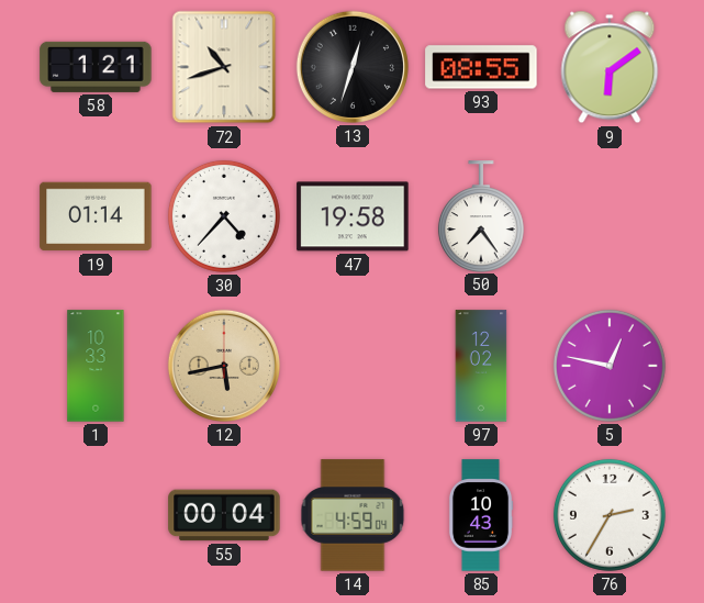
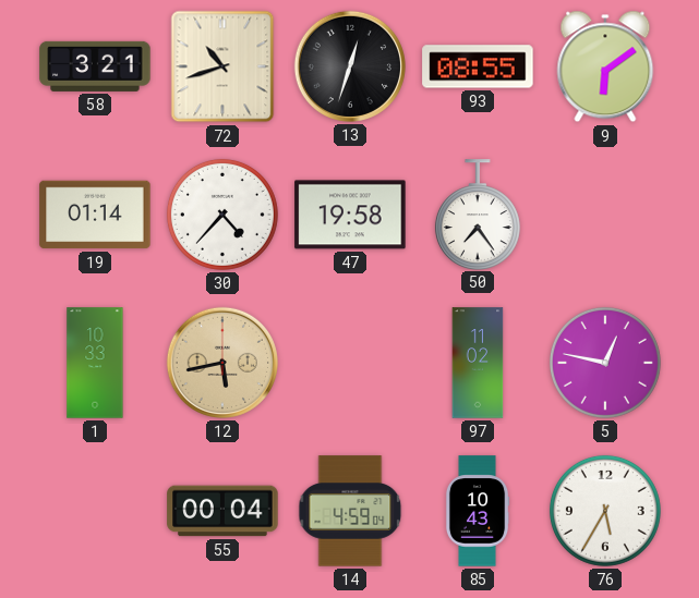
58: 1:21 -> 3:21 (95, 66)
97: 12:02 -> 11:02 (478, 363)
76: 2:35 -> 5:35 (605, 511)
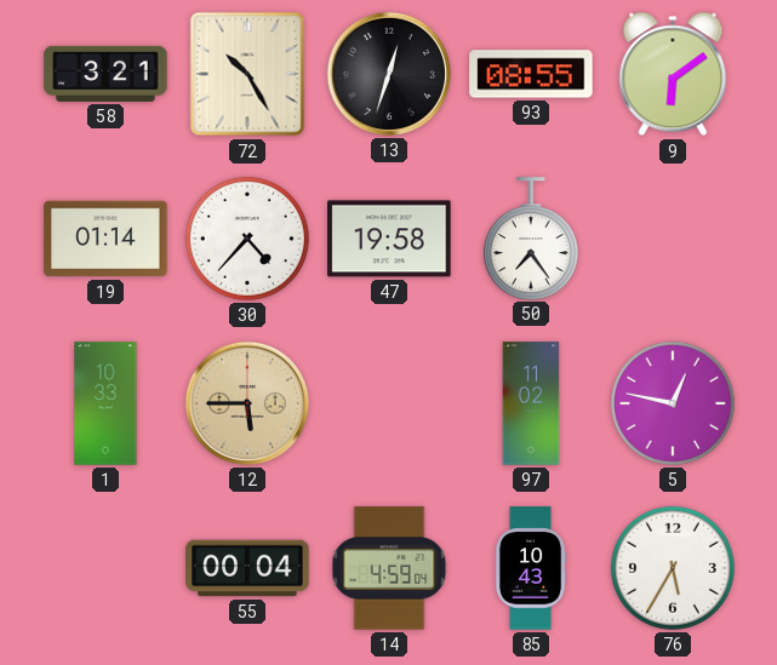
72: 10:42 -> 10:25 (247, 74)
12: 5:43 -> 5:45 (247, 403)
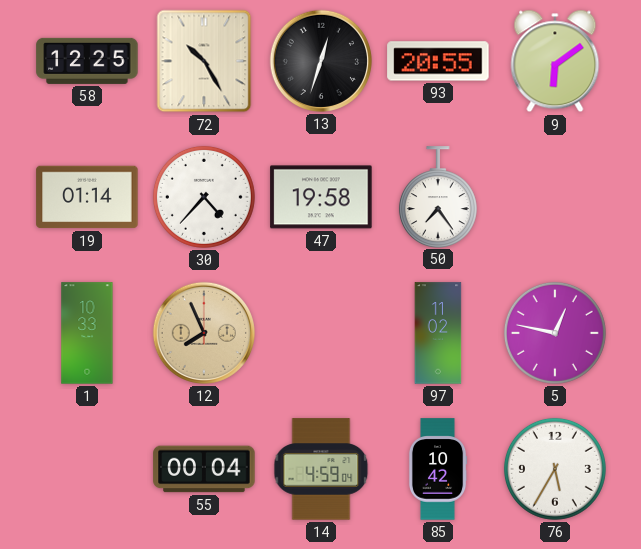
58: 3:21 -> 12:25 (87, 61)
93: 08:55 -> 20:55 (438, 61)
12: 5:45 -> 7:56 (204, 333)
85: 10:43 -> 10:42 (438, 469)
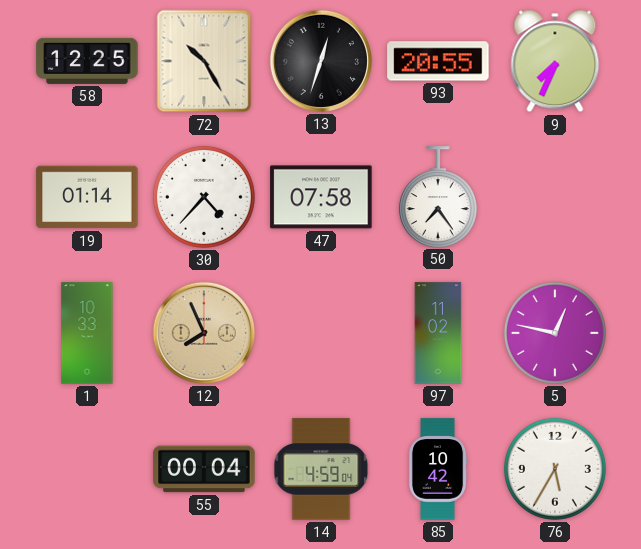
9: 6:09 -> 7:34 (555, 61)
47: 19:58 -> 07:58 (321, 197)
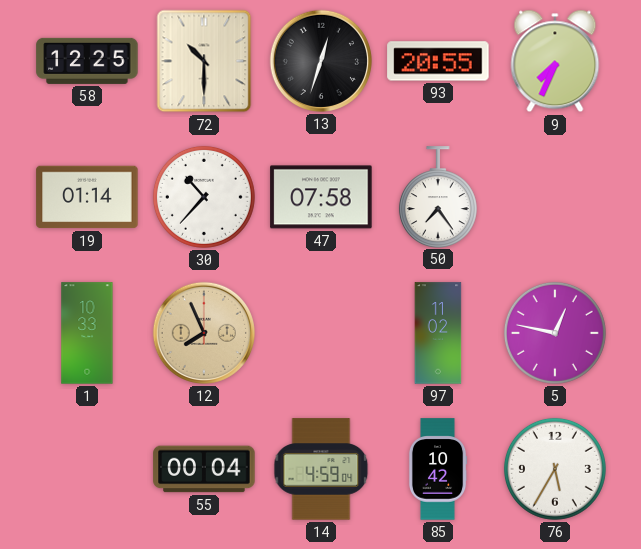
72: 10:25 -> 10:30 (204, 61)
30: 4:37 -> 10:37 (204, 197)
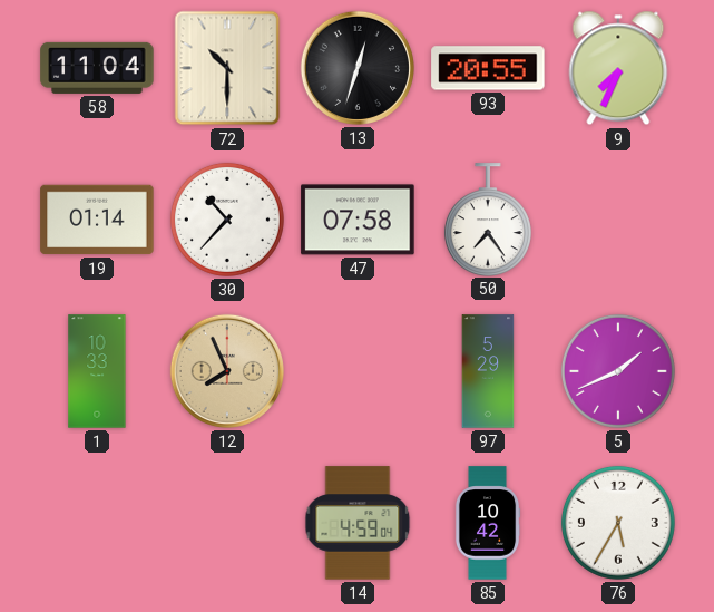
58: 12:25 -> 11:04 (97, 68)
97: 11:02 -> 5:29 (488, 371)
5: 12:47 -> 1:41 (618, 371)
55: 00:04 -> none (204, 469)
